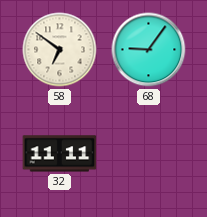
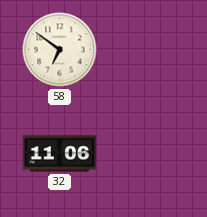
68: 9:06 -> none (149, 50)
32: 11:11 -> 11:06 (60, 154)
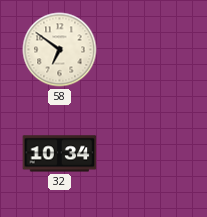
32: 11:06 -> 10:34 (60, 154)
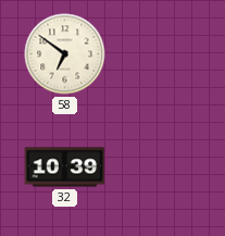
32: 10:34 -> 10:39 (65, 167)
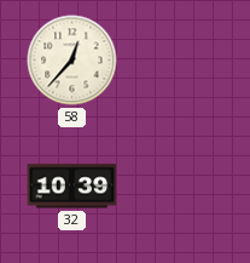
58: 6:51 -> 12:37 (72, 61)
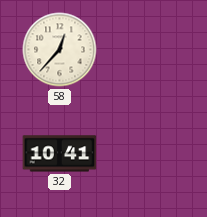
32: 10:39 -> 10:41 (60, 154)
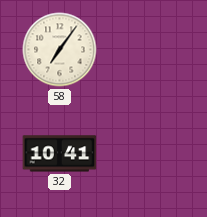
58: 12:37 -> 7:06 (60, 50)
